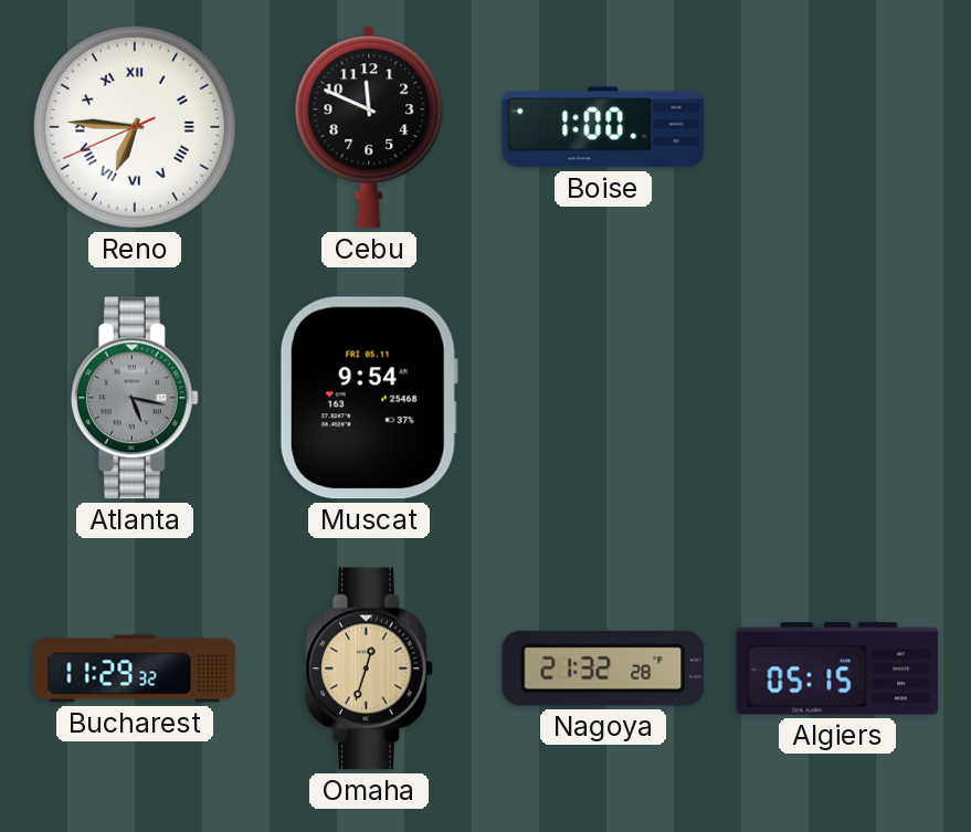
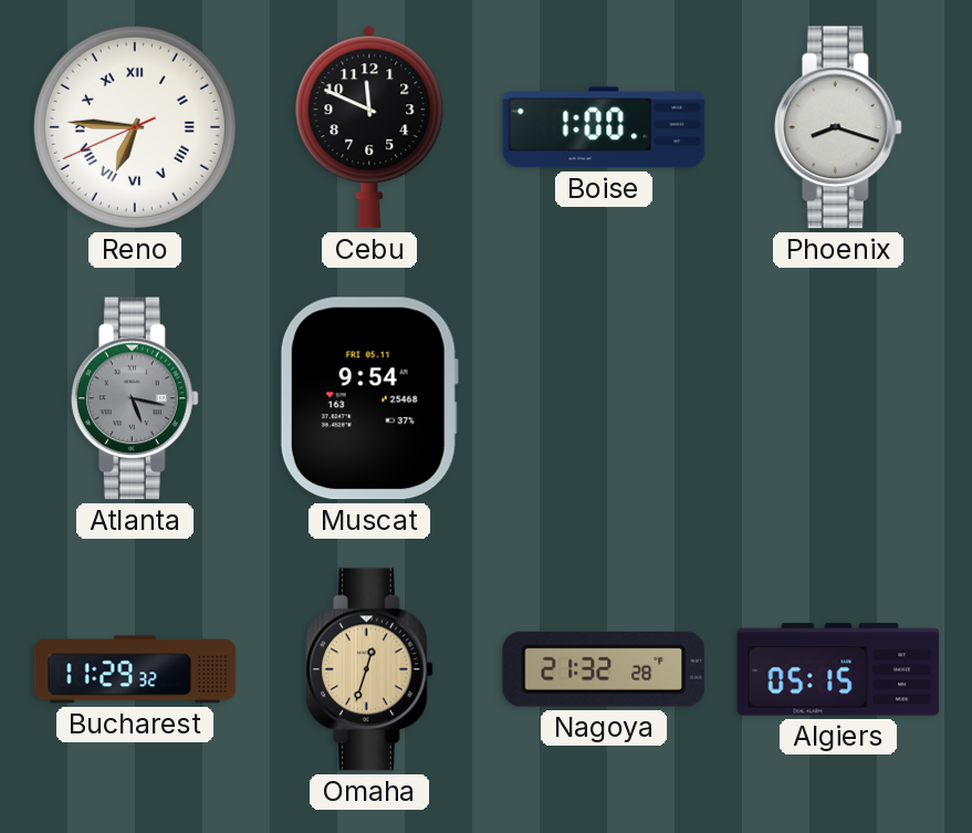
Phoenix: none -> 8:18 (838, 127)
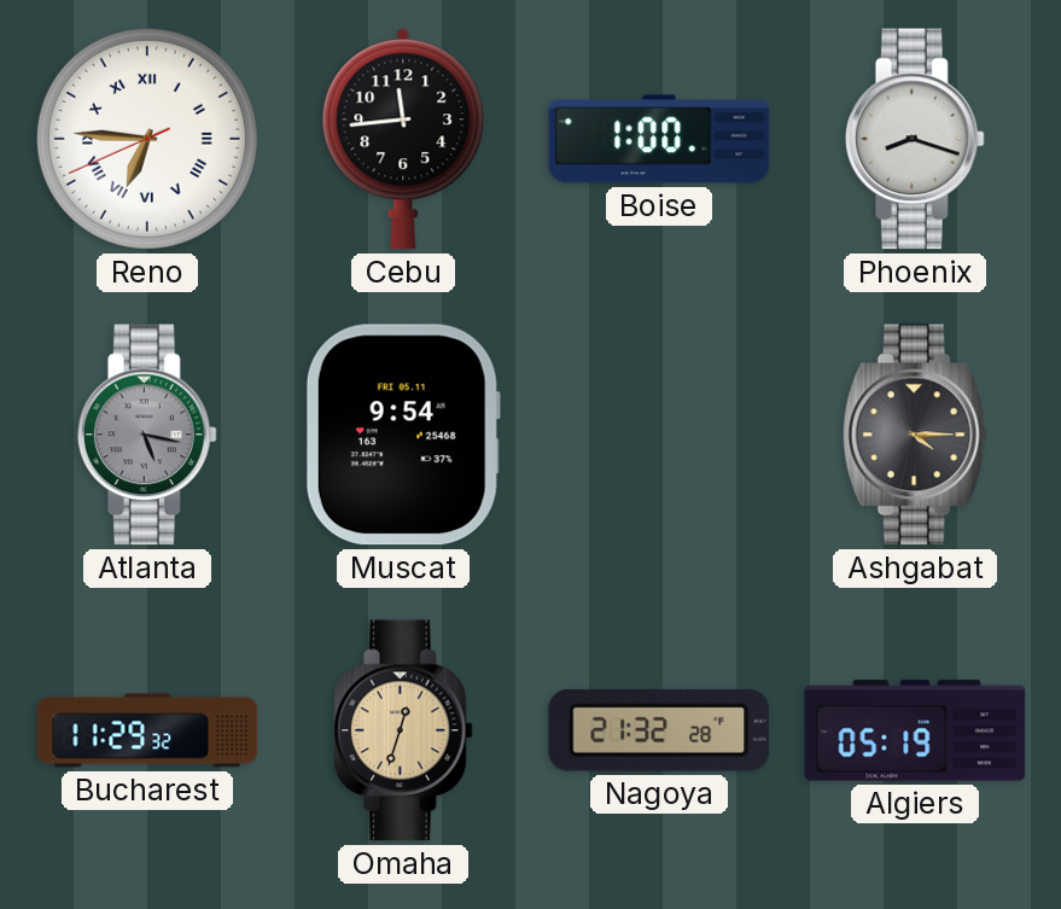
Cebu: 11:49 -> 11:44 (403, 139)
Ashgabat: none -> 4:15 (915, 435)
Algiers: 05:15 -> 05:19 (915, 730)
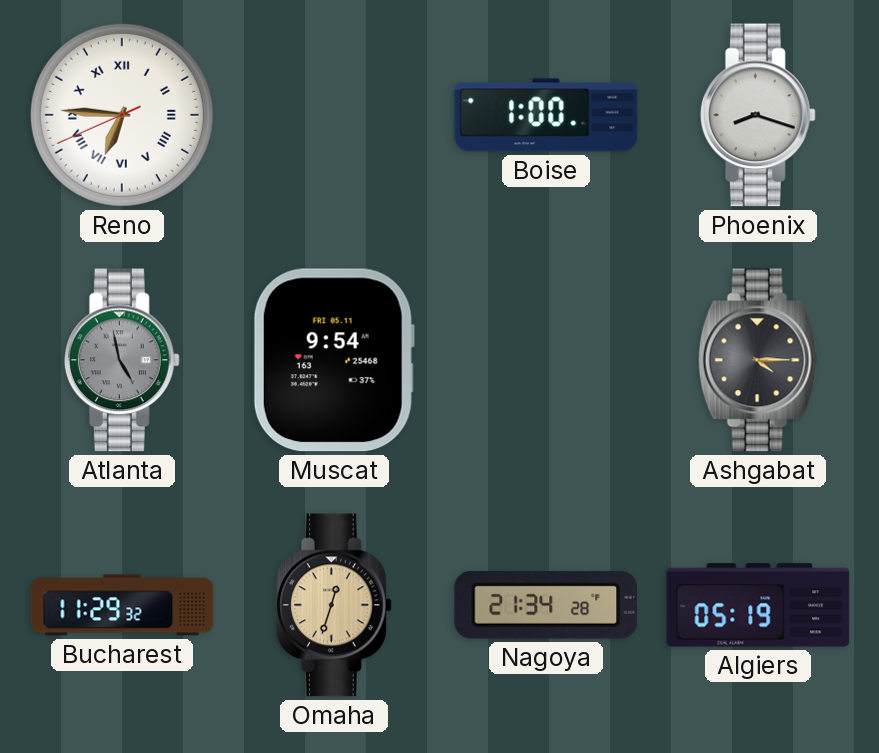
Cebu: 11:44 -> none (403, 139)
Atlanta: 5:17 -> 4:58 (122, 360)
Nagoya: 21:32 -> 21:34 (546, 605)
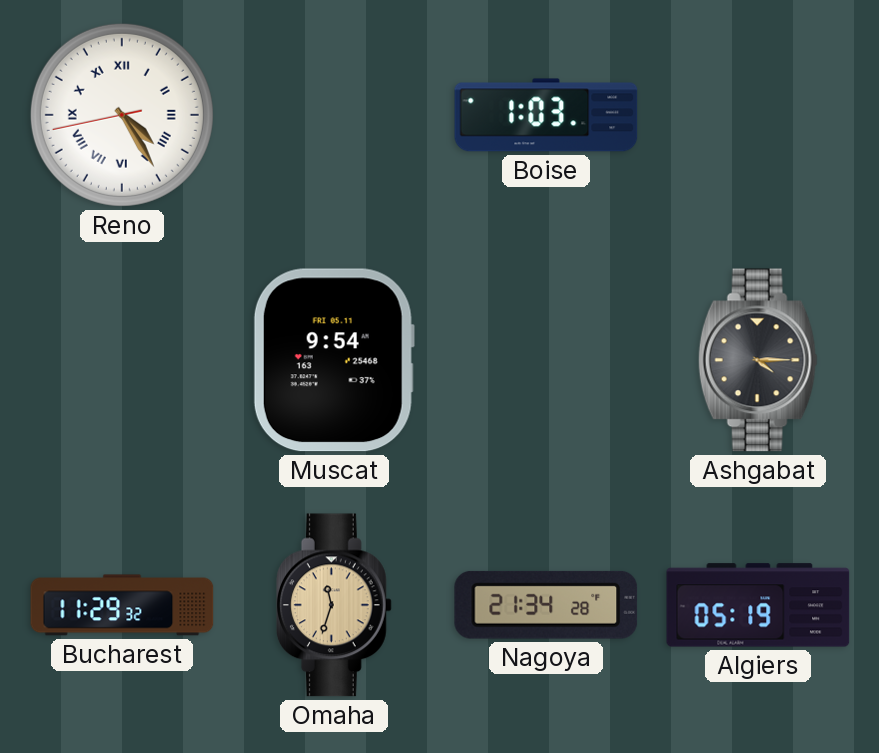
Reno: 6:45 -> 4:24 (122, 115)
Boise: 1:00 -> 1:03 (546, 115)
Phoenix: 8:18 -> none (758, 115)
Atlanta: 4:58 -> none (122, 360)
Omaha: 12:33 -> 11:33 (334, 605)
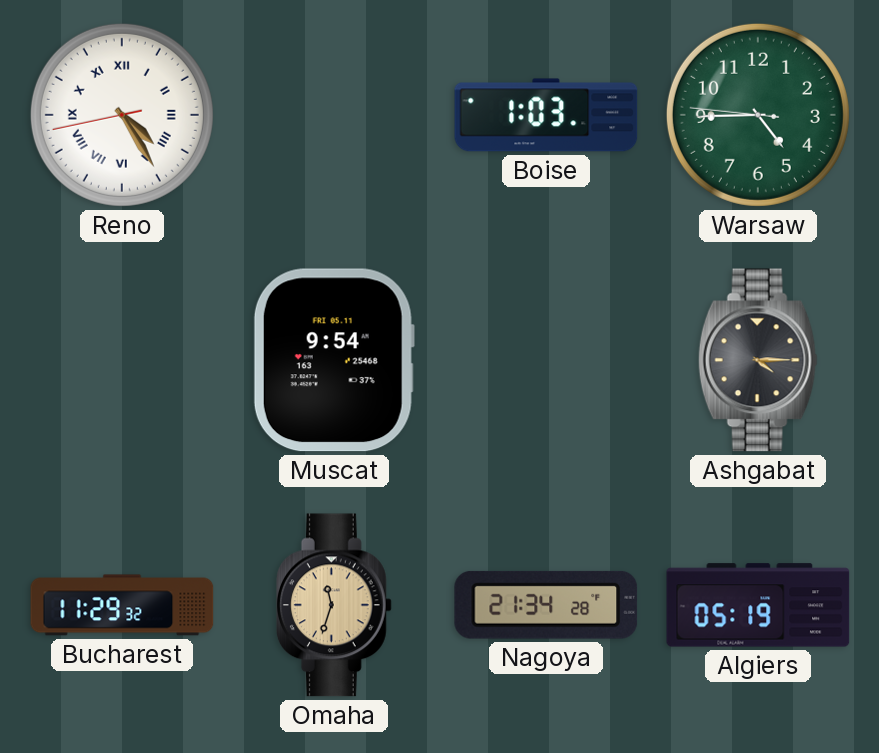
Warsaw: none -> 4:44 (758, 115)
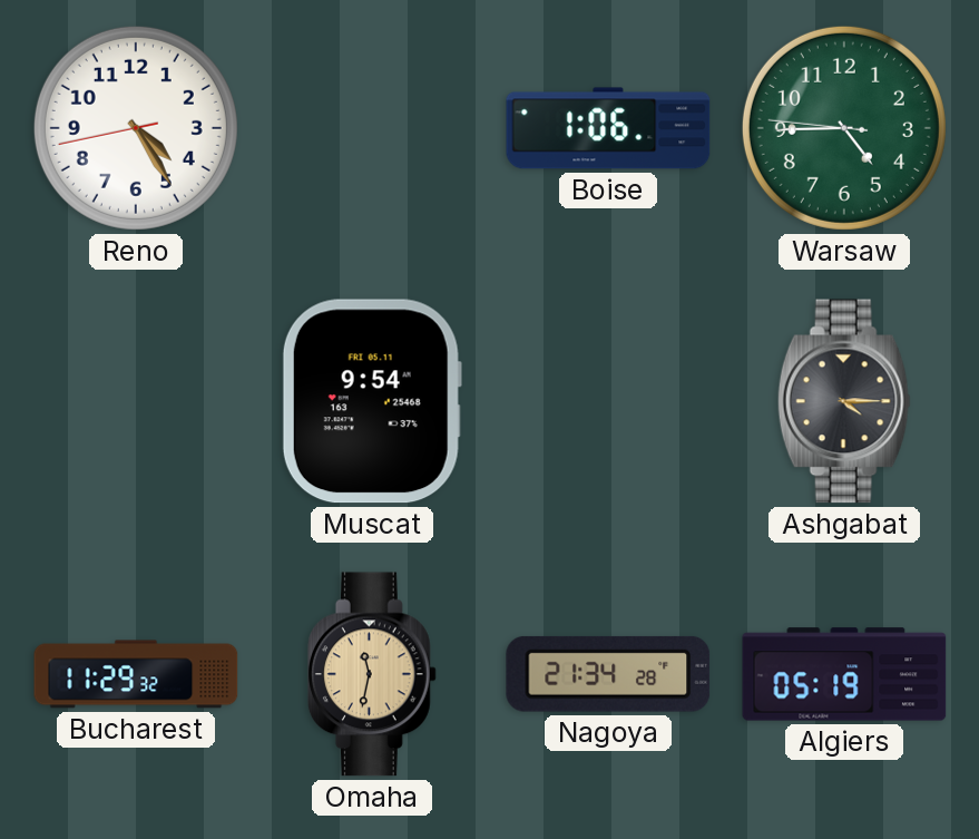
Reno numerals: Roman -> Arabic (136, 128)
Boise: 1:03 -> 1:06 (608, 128)
Omaha: 11:33 -> 11:32 (372, 674)
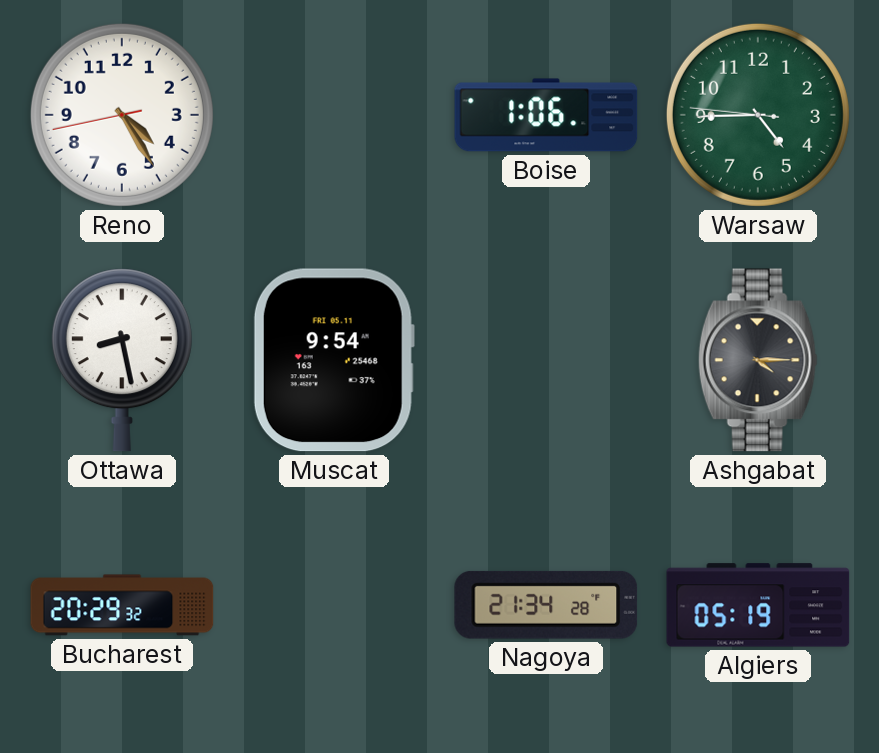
Ottawa: none -> 8:28 (122, 360)
Bucharest: 11:29 -> 20:29 (122, 605)
Omaha: 11:32 -> none (372, 674)
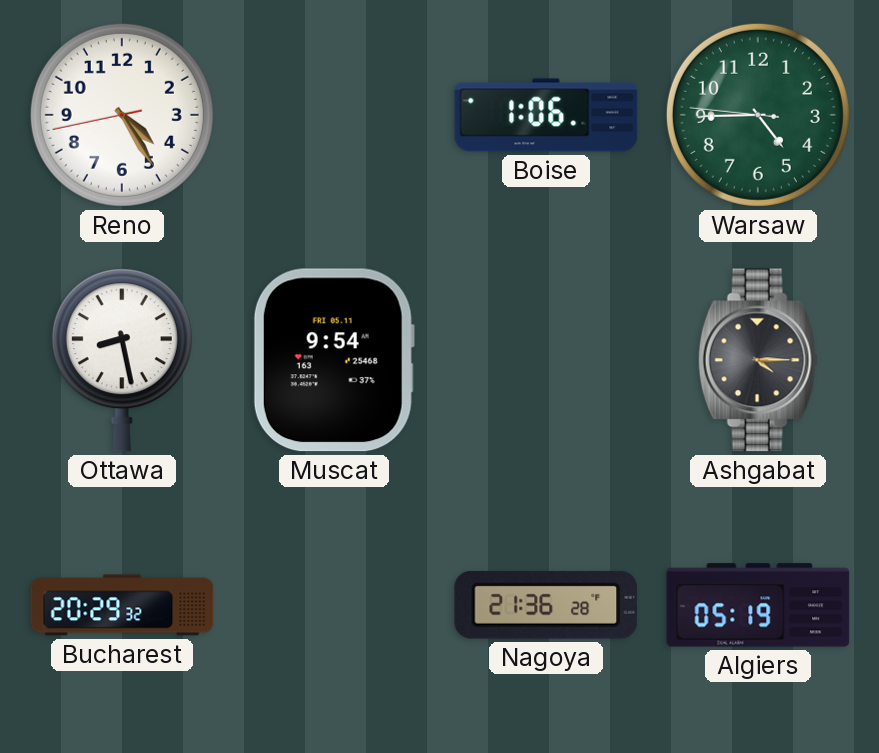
Nagoya: 21:34 -> 21:36 (546, 605)
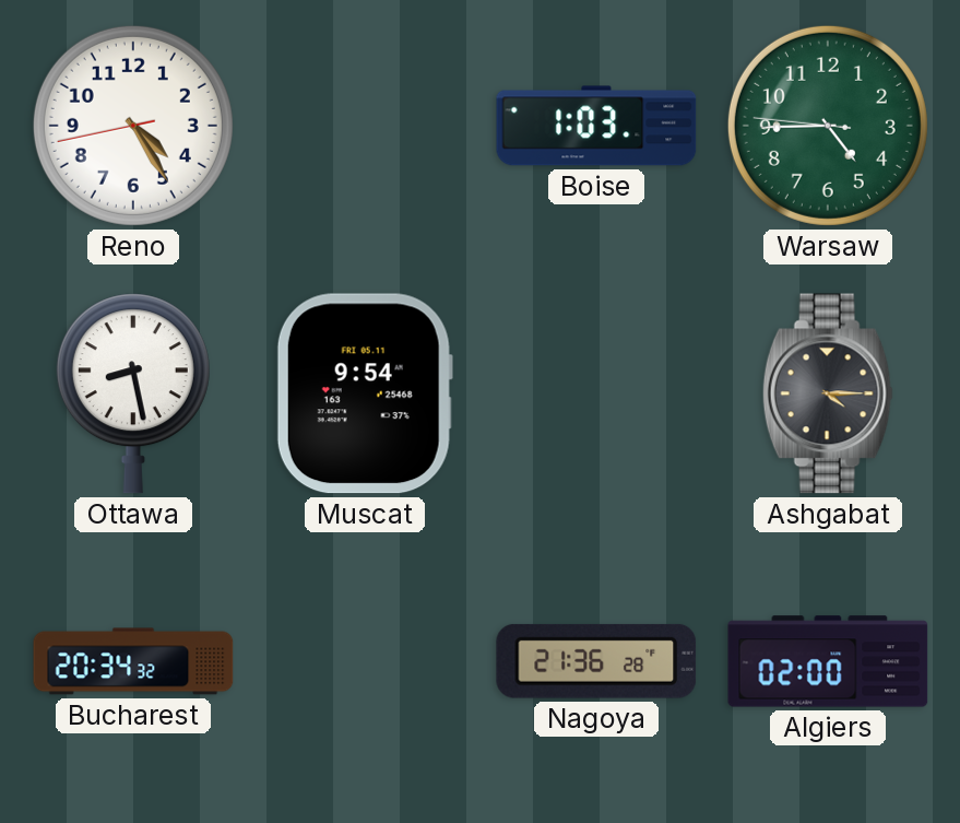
Boise: 1:06 -> 1:03 (596, 126)
Bucharest: 20:29 -> 20:34 (133, 661)
Algiers: 05:19 -> 02:00 (828, 661)
